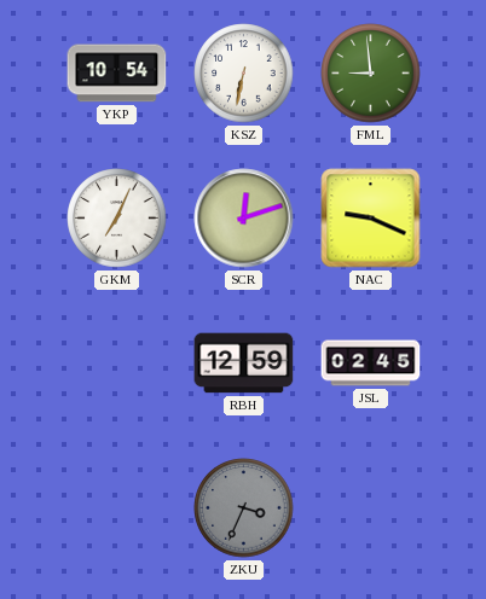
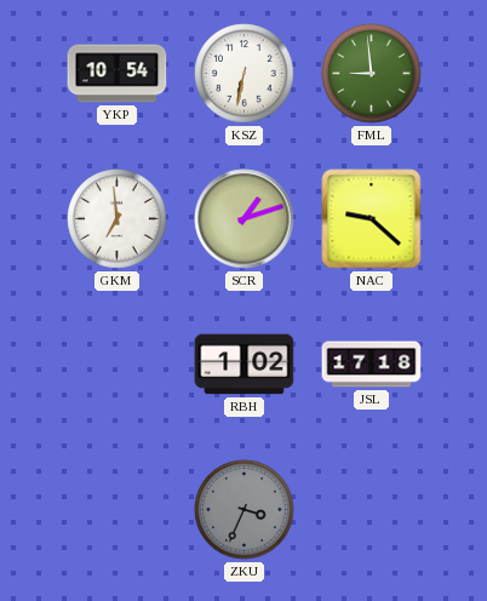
GKM: 7:04 -> 6:59 (118, 219)
SCR: 12:12 -> 1:12 (245, 219)
NAC: 9:19 -> 9:22 (372, 219)
RBH: 12:59 -> 1:02 (245, 365)
JSL: 02:45 -> 17:18 (372, 365)
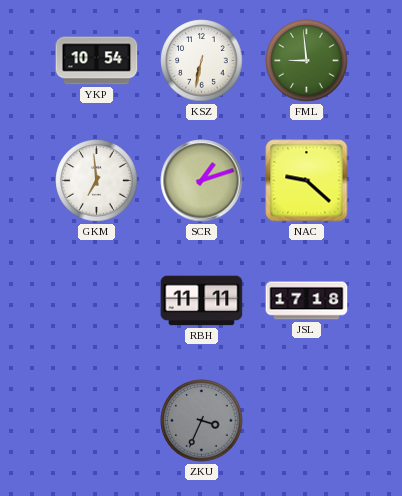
RBH: 1:02 -> 11:11 (202, 301)
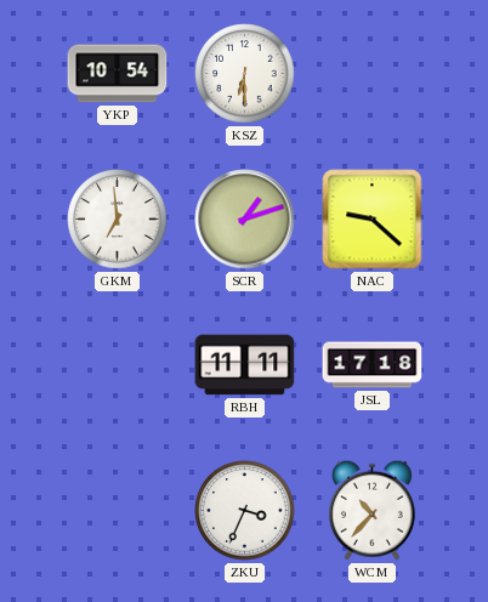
KSZ: 6:32 -> 6:30 (245, 74)
FML: 8:59 -> none (307, 61)
ZKU dial: grey -> white (245, 511)
WCM: none -> 10:37 (371, 510)
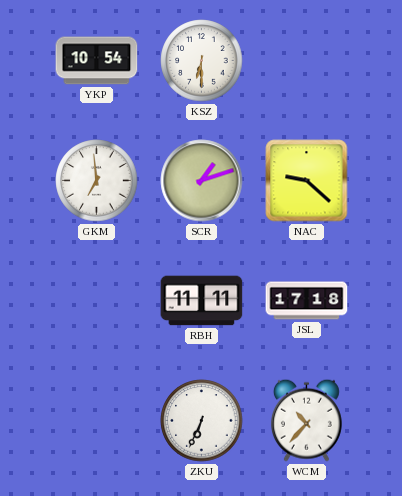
ZKU: 3:34 -> 6:34 (202, 421)
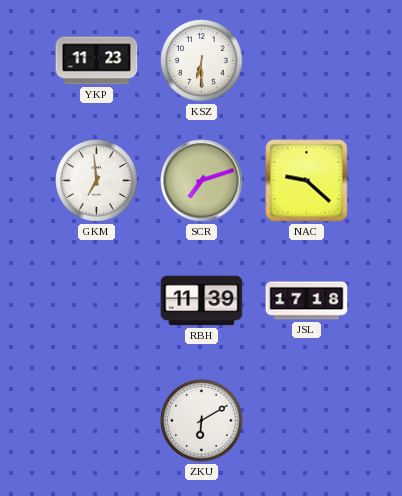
YKP: 10:54 -> 11:23 (97, 61)
SCR: 1:12 -> 7:12 (202, 181)
RBH: 11:11 -> 11:39 (202, 301)
ZKU: 6:34 -> 6:10 (202, 421)
WCM: 10:37 -> none (306, 420)
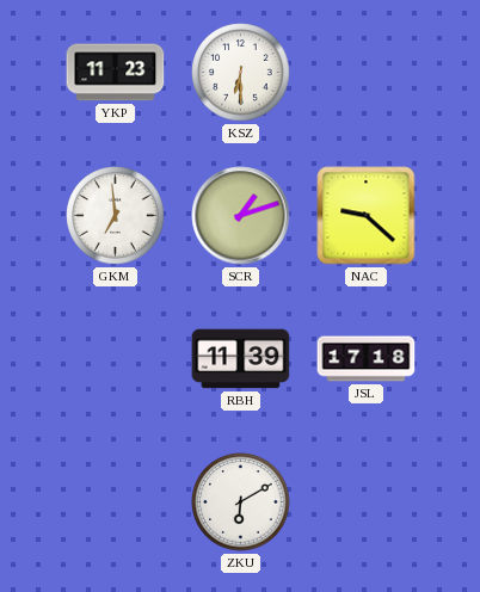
SCR: 7:12 -> 1:12 (241, 216)
